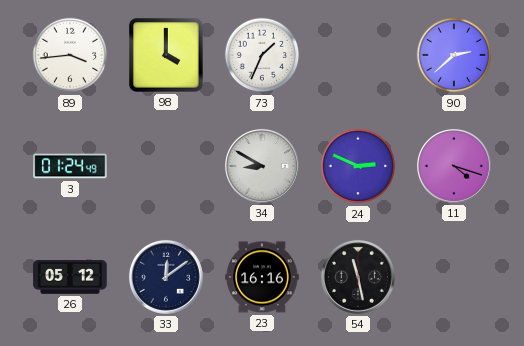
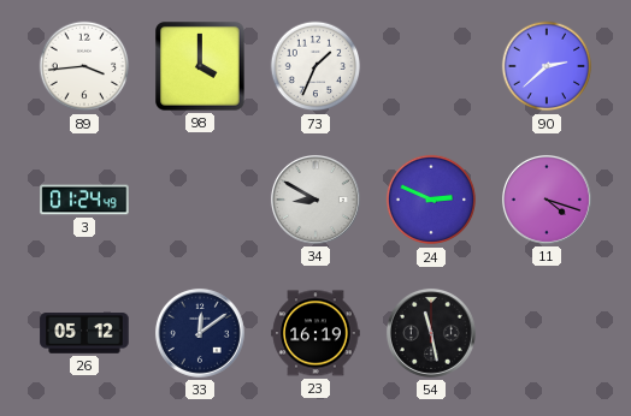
23: 16:16 -> 16:19 (315, 333)
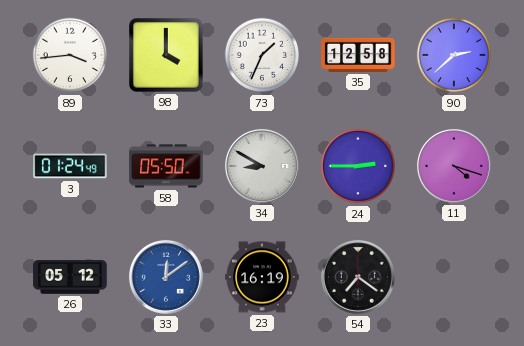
35: none -> 12:58 (358, 55)
58: none -> 05:50 (166, 166)
24: 2:49 -> 2:45 (358, 166)
33 dial: navy -> blue (166, 277)
54: 11:28 -> 7:21 (358, 277)
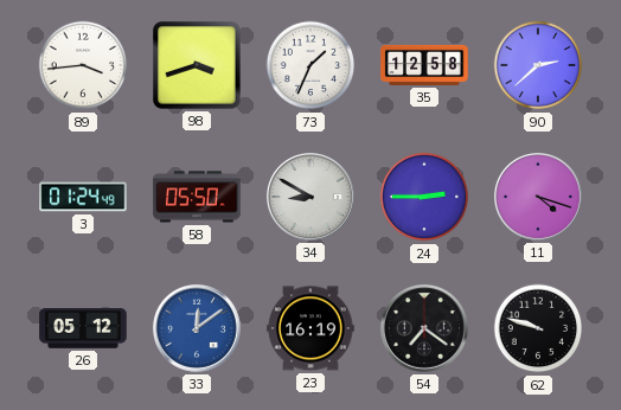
98: 4:00 -> 3:42 (198, 66)
62: none -> 9:48 (538, 328)
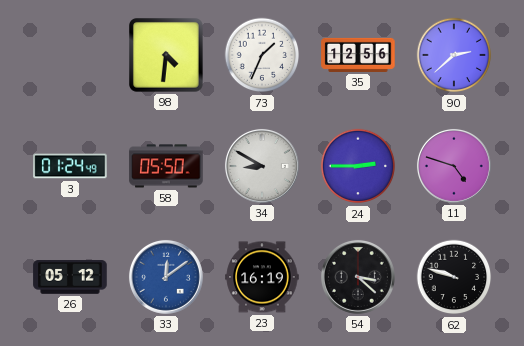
89: 3:44 -> none (83, 65)
98: 3:42 -> 4:31 (167, 56)
35: 12:58 -> 12:56 (358, 55)
11: 4:18 -> 4:48 (454, 166)
54: 7:21 -> 3:22 (358, 277)
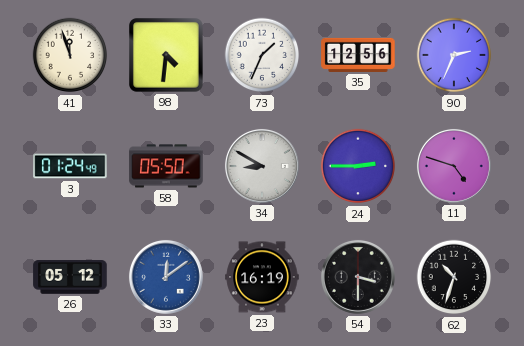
41: none -> 11:57 (70, 55)
90: 2:38 -> 2:34 (454, 55)
54: 3:22 -> 3:30 (358, 277)
62: 9:48 -> 10:33 (454, 277)
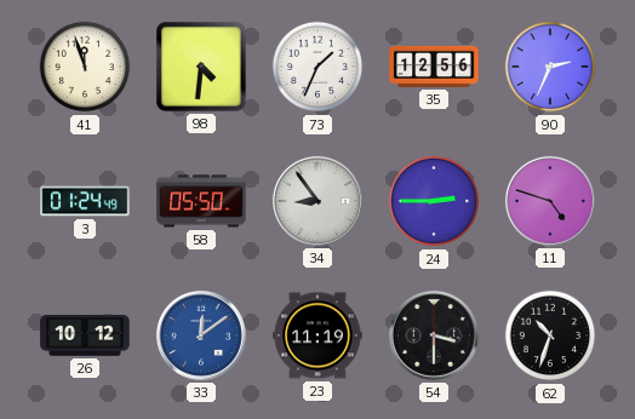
34: 8:50 -> 8:54 (317, 201)
26: 05:12 -> 10:12 (85, 335)
23: 16:19 -> 11:19 (317, 335)
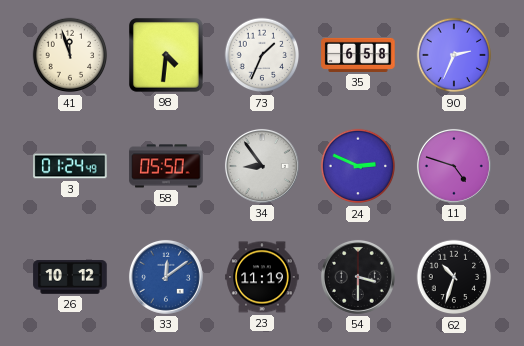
35: 12:56 -> 6:58 (358, 55)
24: 2:45 -> 2:49 (358, 166)
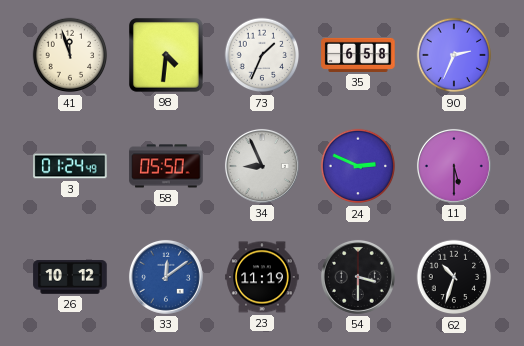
34: 8:54 -> 8:56 (262, 166)
11: 4:48 -> 5:30 (454, 166)
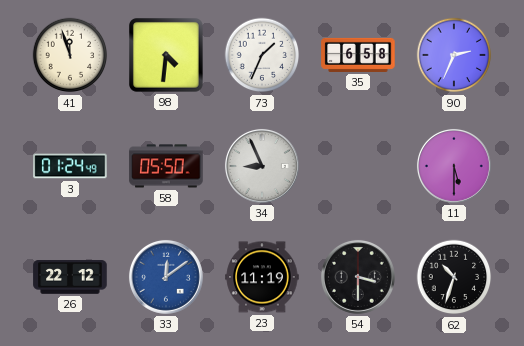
24: 2:49 -> none (358, 166)
26: 10:12 -> 22:12 (70, 277)
